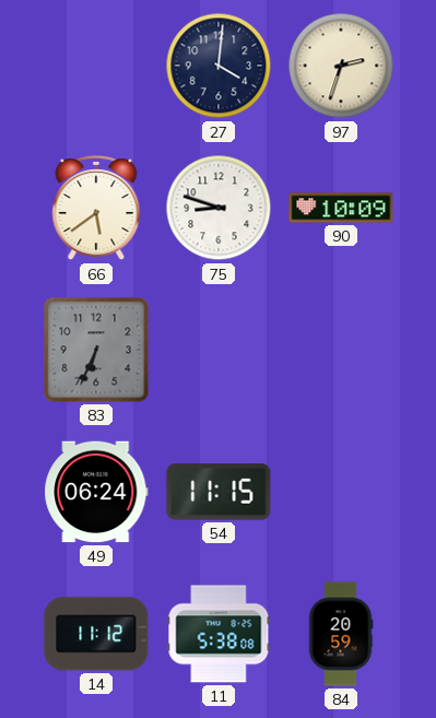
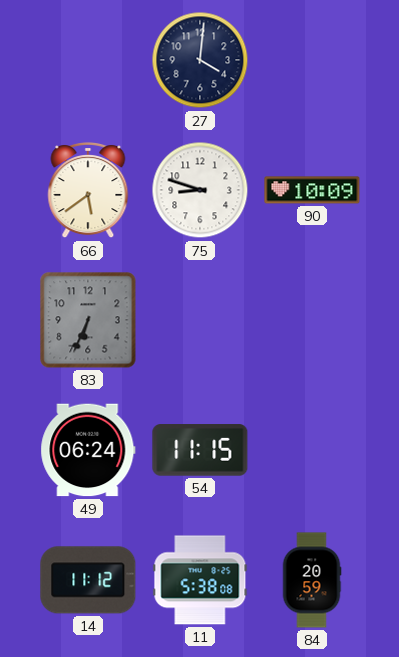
97: 2:33 -> none (341, 66)
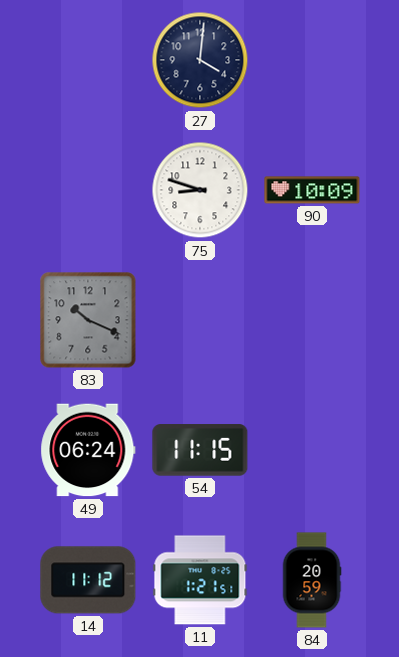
66: 5:39 -> none (88, 191)
83: 6:34 -> 10:19 (88, 320)
11: 5:38 -> 1:21 (200, 580)
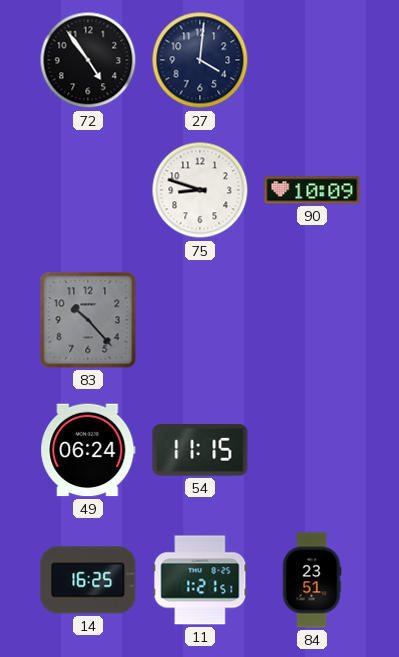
72: none -> 4:54 (88, 60)
83: 10:19 -> 10:23 (88, 320)
14: 11:12 -> 16:25 (88, 580)
84: 20:59 -> 23:51 (312, 580)
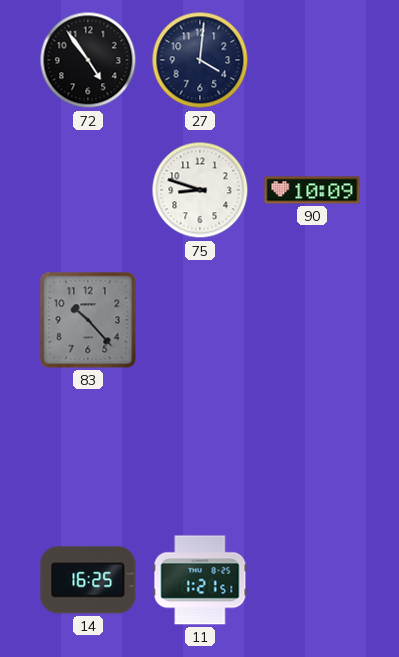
49: 06:24 -> none (88, 450)
54: 11:15 -> none (200, 450)
84: 23:51 -> none (312, 580)
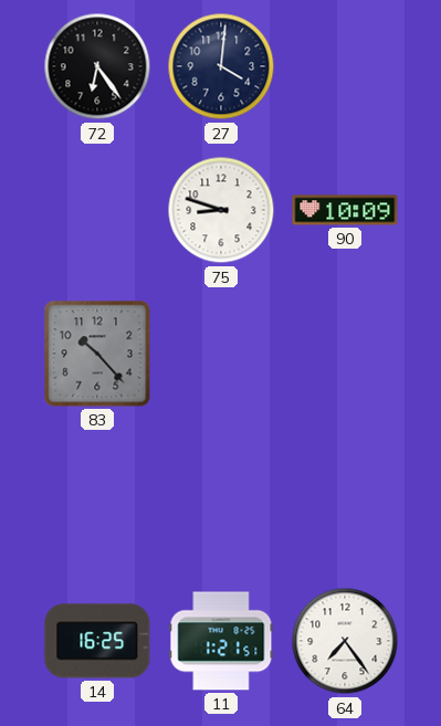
72: 4:54 -> 6:24 (97, 66)
64: none -> 7:24 (345, 641)
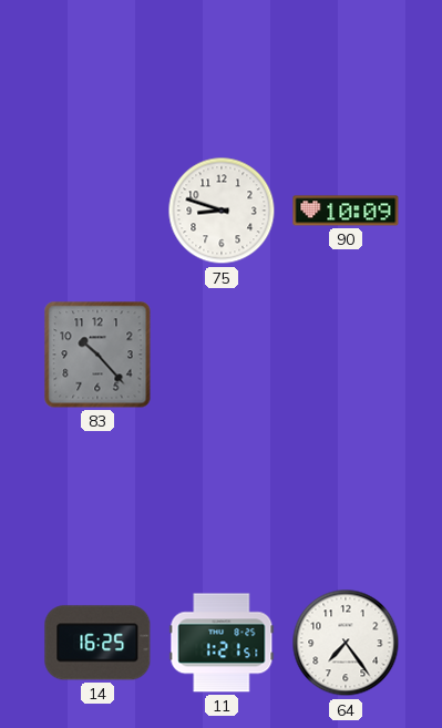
72: 6:24 -> none (97, 66)
27: 4:01 -> none (221, 66)
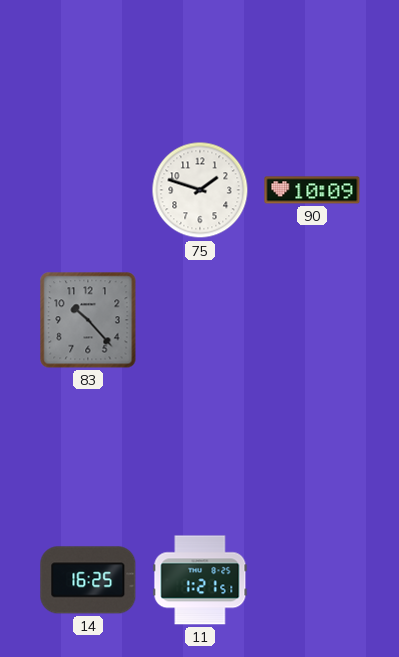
75: 8:48 -> 1:48 (200, 190)
64: 7:24 -> none (346, 643)
